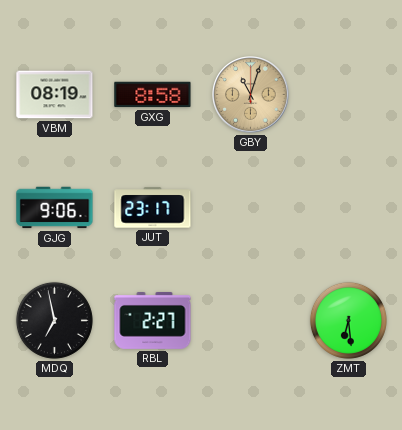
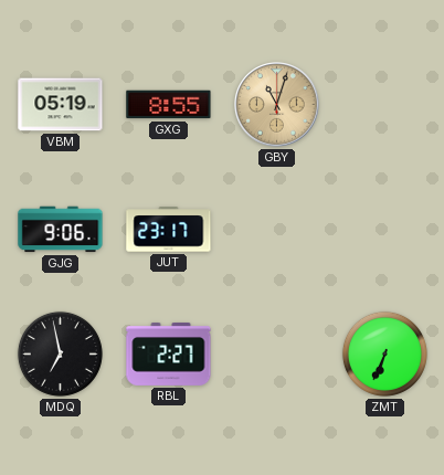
VBM: 08:19 -> 05:19 (61, 105)
GXG: 8:58 -> 8:55 (169, 105)
ZMT: 6:29 -> 6:34 (384, 353)
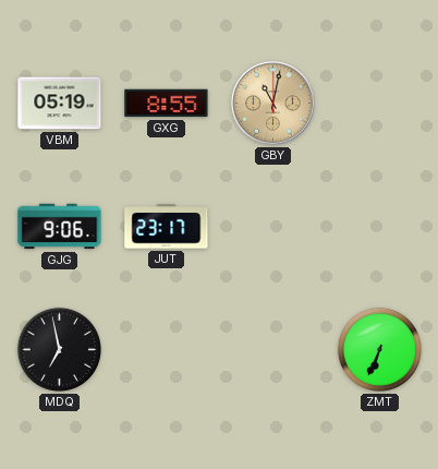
GBY: 11:03 -> 11:02 (273, 104)
RBL: 2:27 -> none (169, 353)
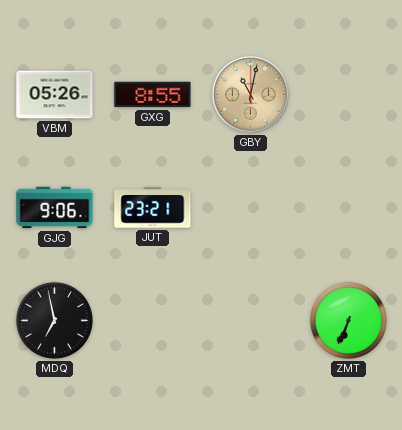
VBM: 05:19 -> 05:26 (55, 95)
JUT: 23:17 -> 23:21 (153, 208)
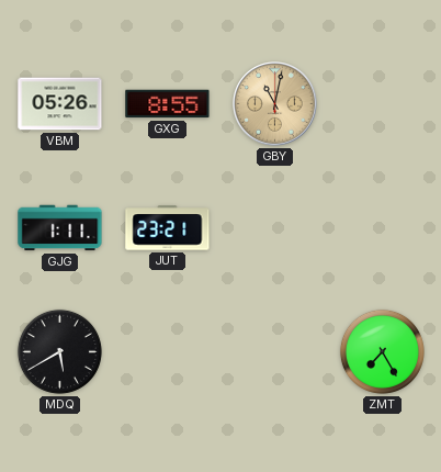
GJG: 9:06 -> 1:11 (60, 228)
MDQ: 6:58 -> 5:40 (59, 351)
ZMT: 6:34 -> 7:25 (382, 351)
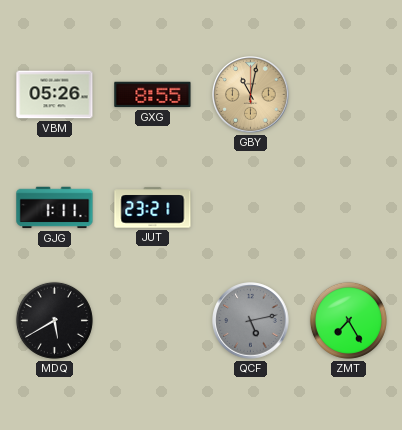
QCF: none -> 5:13 (251, 321)
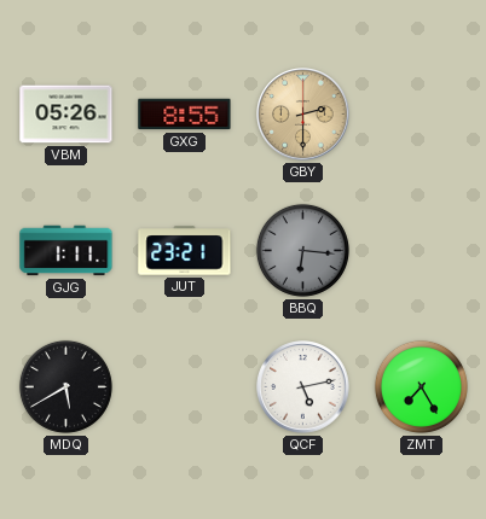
GBY: 11:02 -> 2:30 (303, 115)
BBQ: none -> 6:16 (302, 250)
QCF dial: grey -> white (303, 387)
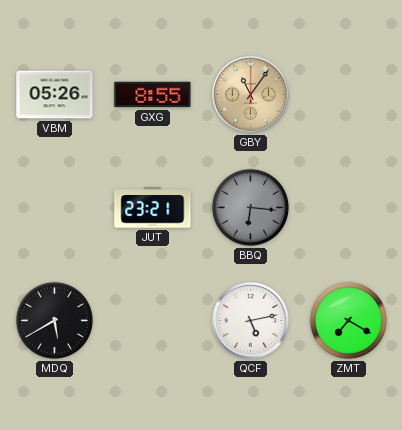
GBY: 2:30 -> 11:06 (251, 95)
GJG: 1:11 -> none (66, 251)
ZMT: 7:25 -> 7:20 (348, 320)
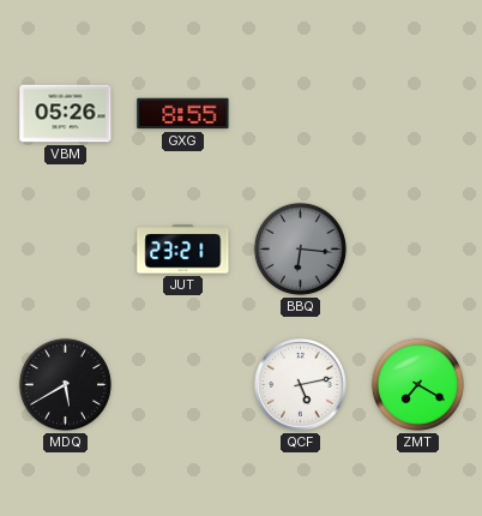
GBY: 11:06 -> none (251, 95)
